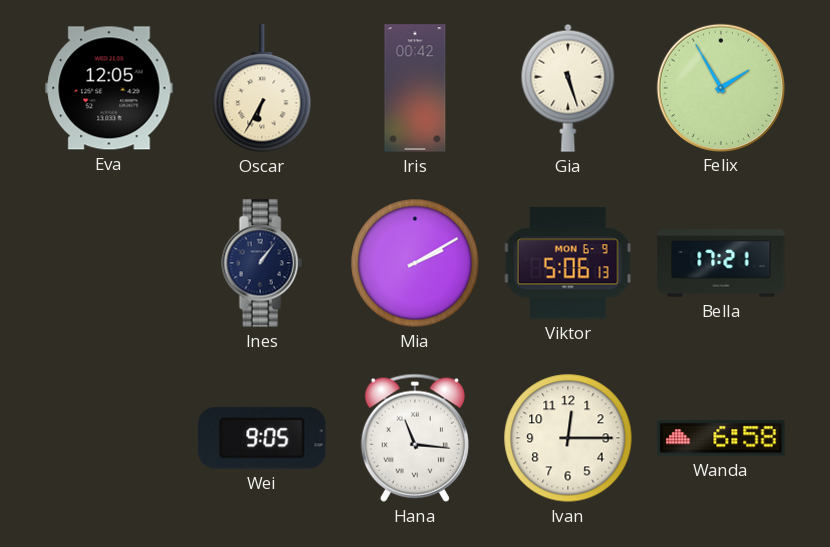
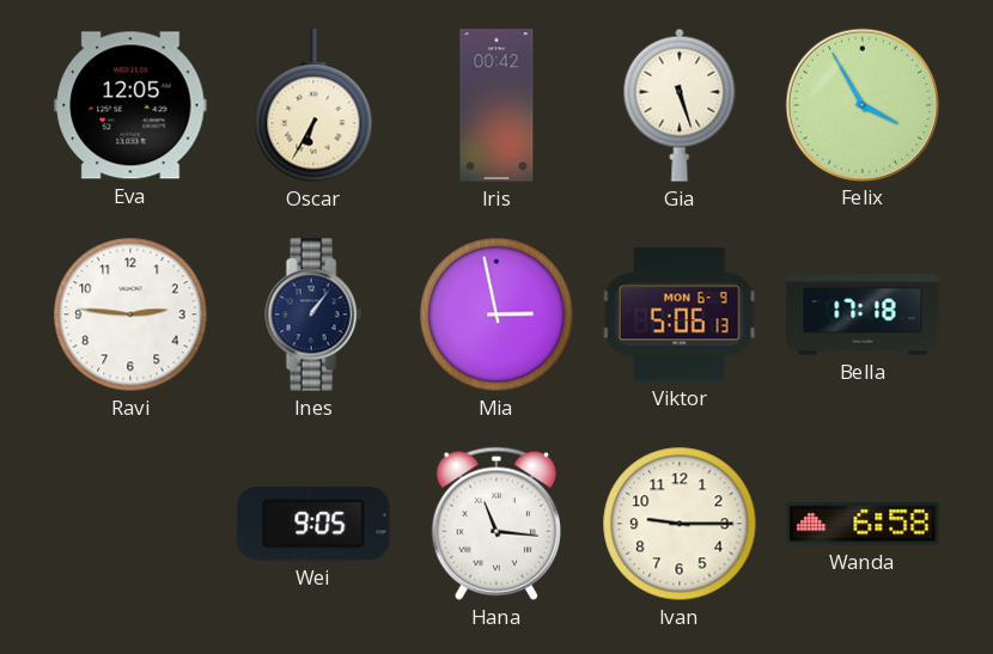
Felix: 1:55 -> 3:55 (861, 104)
Ravi: none -> 2:46 (130, 314)
Mia: 2:10 -> 2:58 (496, 314)
Bella: 17:21 -> 17:18 (863, 314)
Ivan: 12:15 -> 9:15 (680, 524)
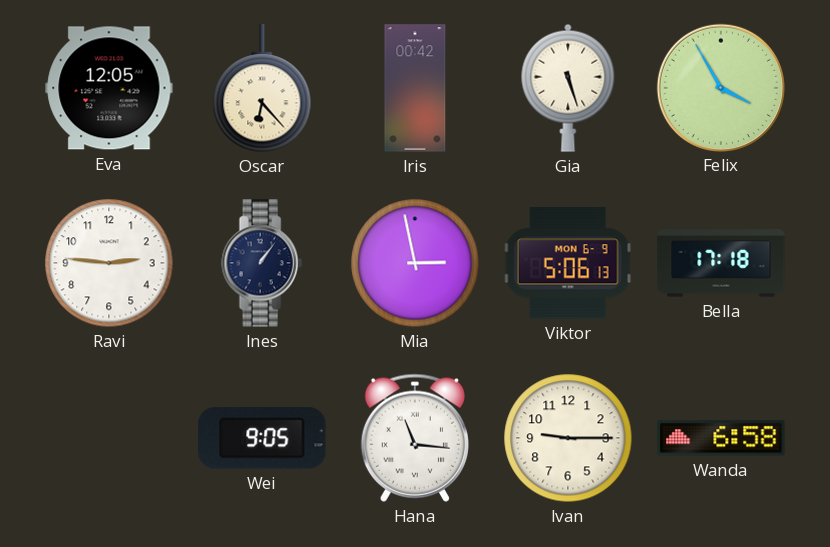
Oscar: 6:35 -> 6:23 (262, 89)
